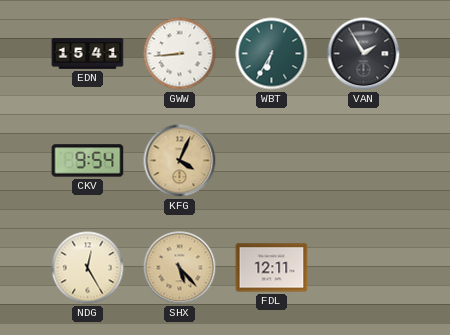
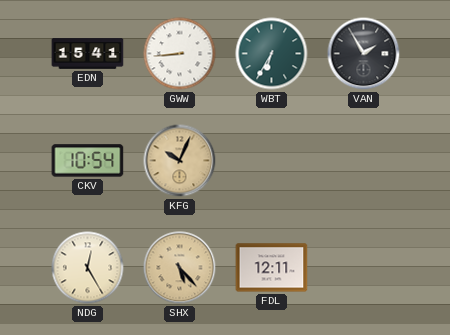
CKV: 9:54 -> 10:54 (88, 161)
KFG: 4:04 -> 10:04 (180, 161)
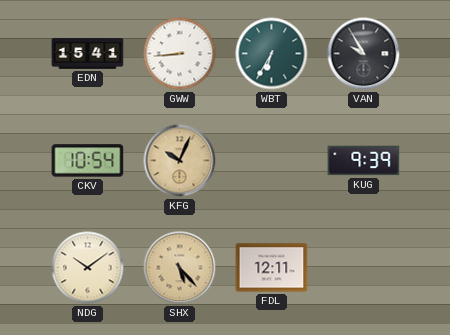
VAN: 1:55 -> 9:55 (364, 54)
KUG: none -> 9:39 (364, 161)
NDG: 12:25 -> 10:09 (88, 268)
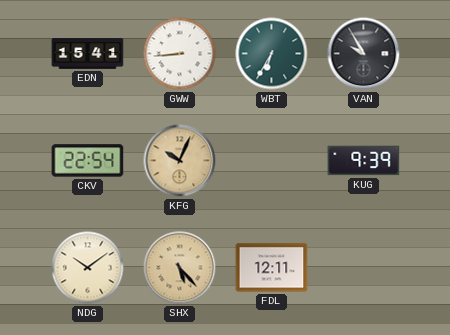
CKV: 10:54 -> 22:54 (88, 161)
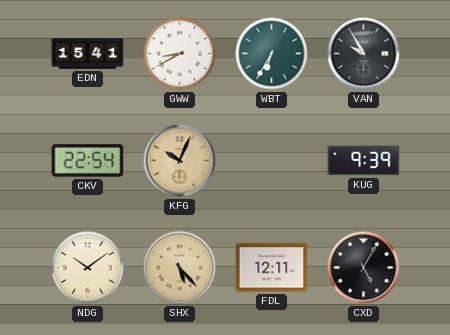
GWW: 8:44 -> 8:40 (180, 54)
CXD: none -> 5:05 (364, 268)
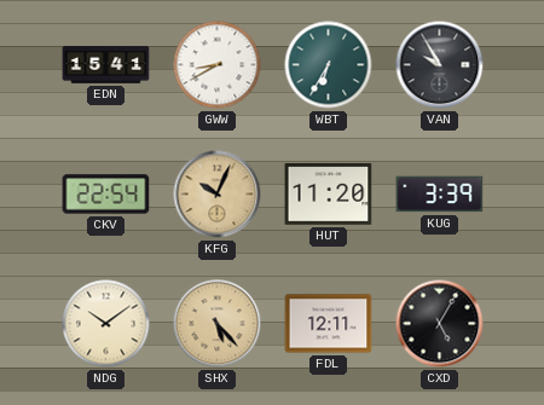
HUT: none -> 11:20 (329, 195)
KUG: 9:39 -> 3:39 (440, 195)
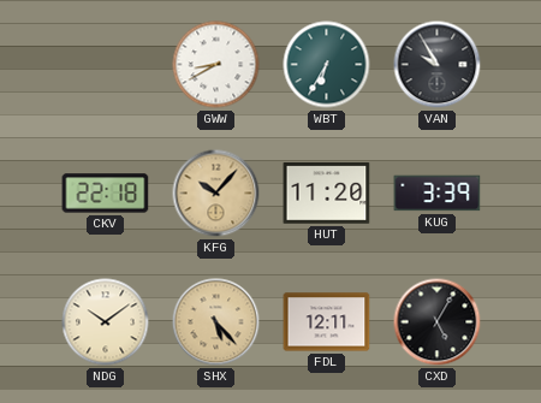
EDN: 15:41 -> none (106, 65)
CKV: 22:54 -> 22:18 (106, 194)
KFG: 10:04 -> 10:07 (216, 194)
